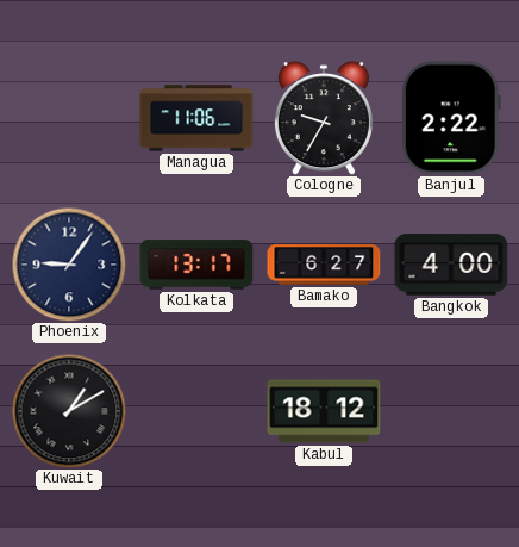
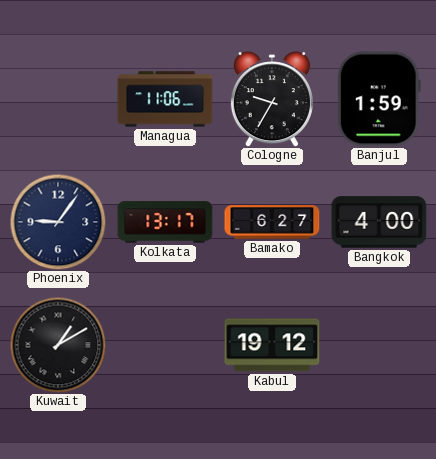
Banjul: 2:22 -> 1:59 (379, 99)
Kabul: 18:12 -> 19:12 (272, 345)
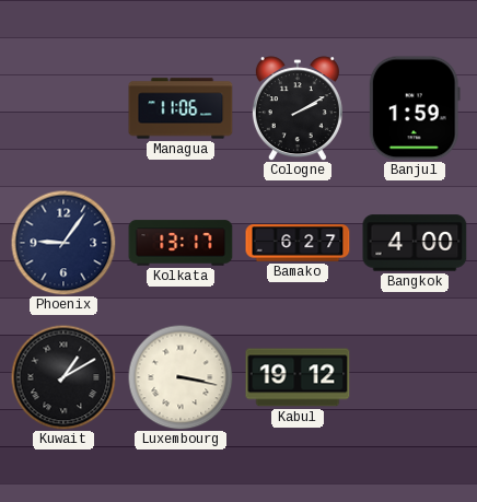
Cologne: 9:35 -> 2:10 (298, 108)
Luxembourg: none -> 3:17 (181, 377)
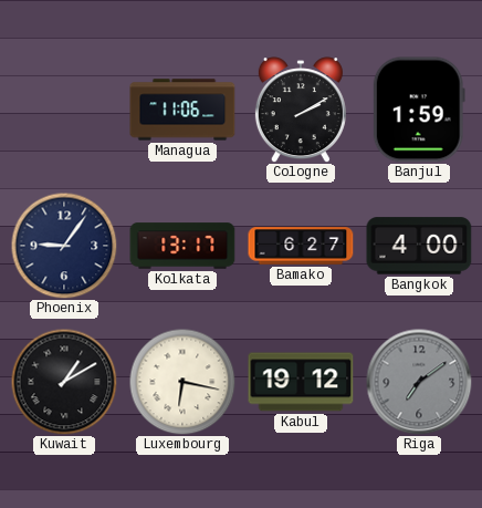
Luxembourg: 3:17 -> 6:17 (182, 382)
Riga: none -> 7:09 (419, 382)
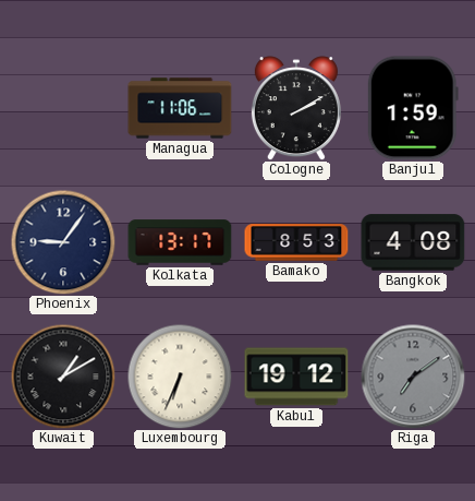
Bamako: 6:27 -> 8:53 (296, 242)
Bangkok: 4:00 -> 4:08 (413, 242)
Luxembourg: 6:17 -> 6:34 (180, 377)
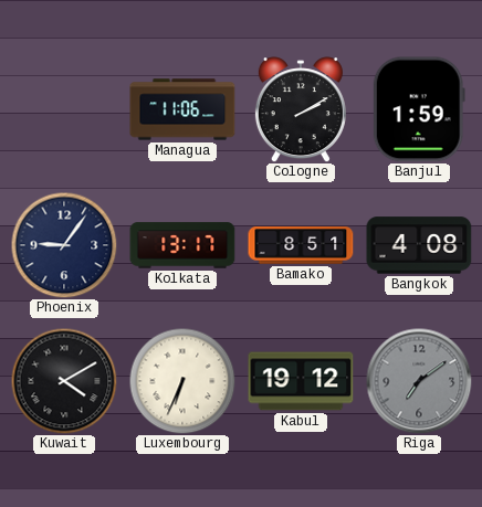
Bamako: 8:53 -> 8:51 (301, 245)
Kuwait: 1:10 -> 4:10 (64, 381)
